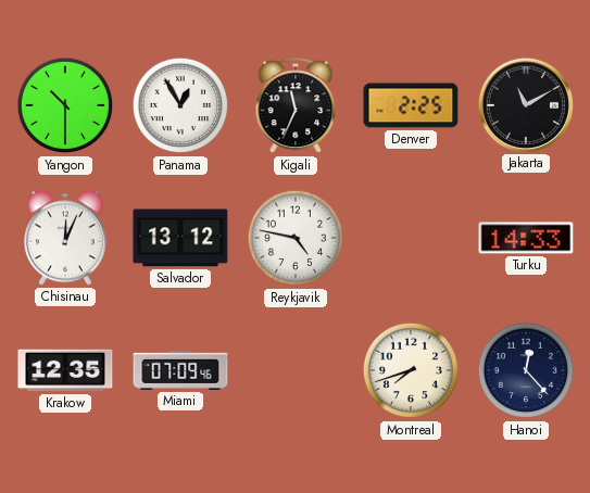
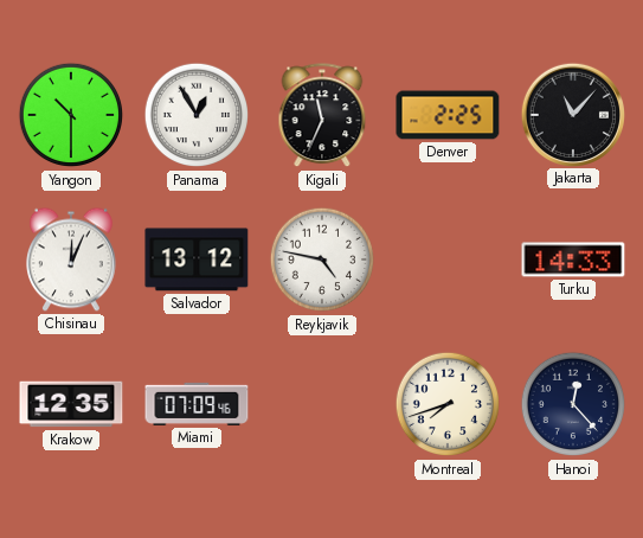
Jakarta: 11:10 -> 11:07 (572, 114)
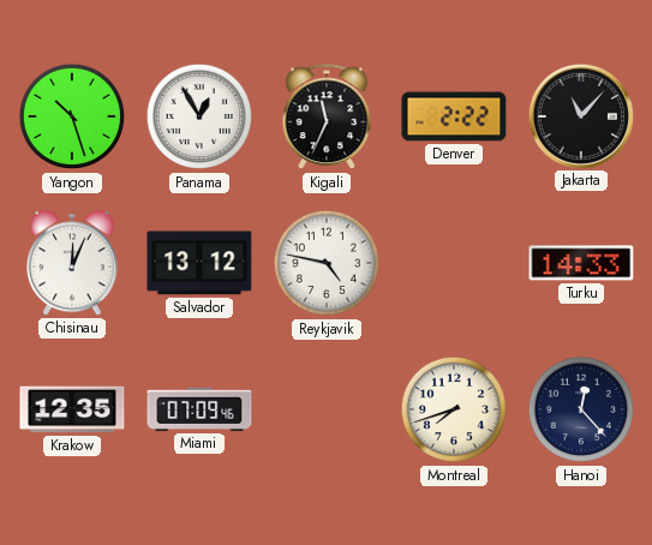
Yangon: 10:30 -> 10:27 (72, 116)
Denver: 2:25 -> 2:22 (454, 116)
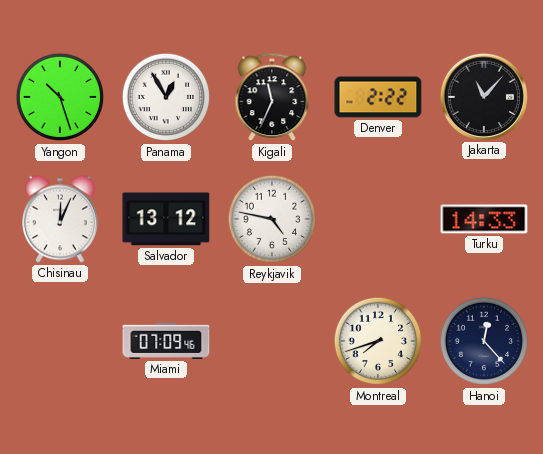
Krakow: 12:35 -> none (72, 409)
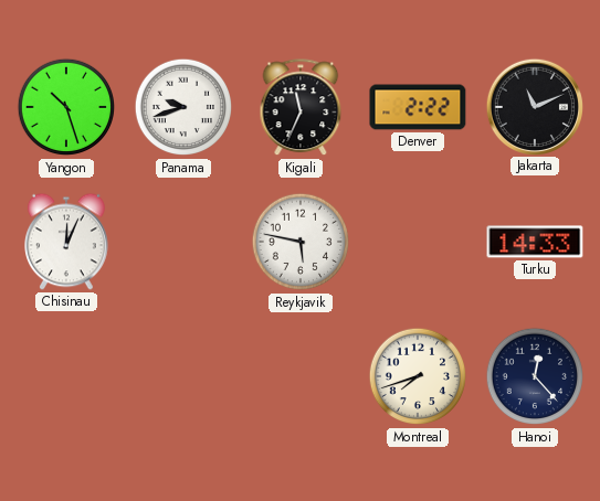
Panama: 12:55 -> 9:42 (183, 107)
Jakarta: 11:07 -> 11:11 (534, 106)
Salvador: 13:12 -> none (166, 219)
Reykjavik: 4:47 -> 5:47 (301, 242)
Miami: 07:09 -> none (166, 341)
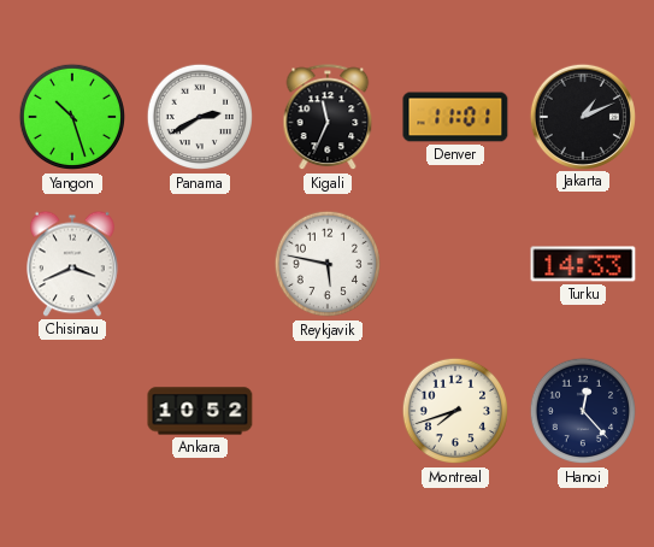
Panama: 9:42 -> 2:40 (200, 117)
Denver: 2:22 -> 11:01 (455, 117)
Jakarta: 11:11 -> 1:11 (582, 116)
Chisinau: 12:04 -> 3:41 (73, 264)
Ankara: none -> 10:52 (200, 411)
